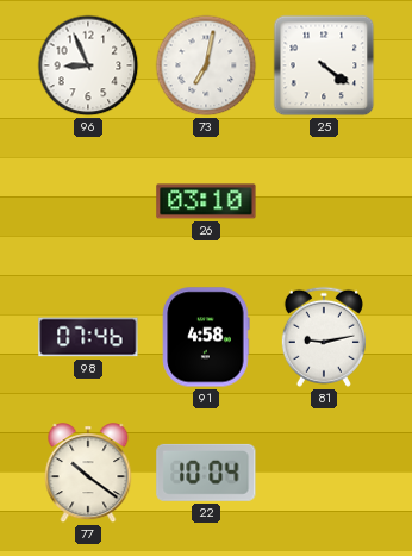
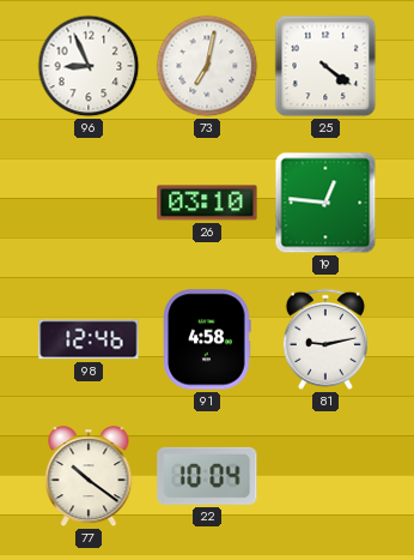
19: none -> 12:46 (325, 203)
98: 07:46 -> 12:46 (89, 339)
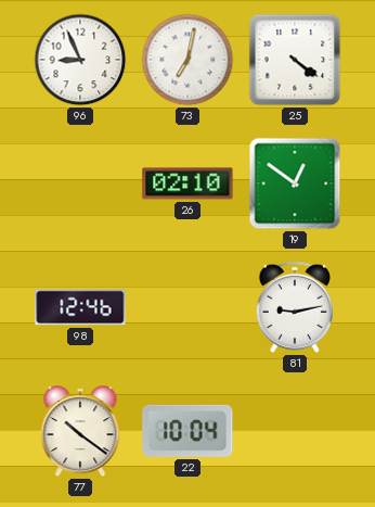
26: 03:10 -> 02:10 (187, 183)
19: 12:46 -> 12:51 (295, 183)
91: 4:58 -> none (207, 339)
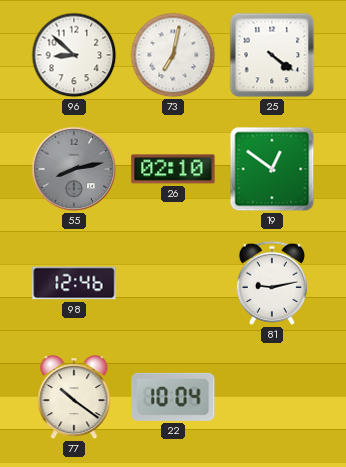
96: 8:56 -> 8:52 (74, 55)
55: none -> 8:13 (74, 169)
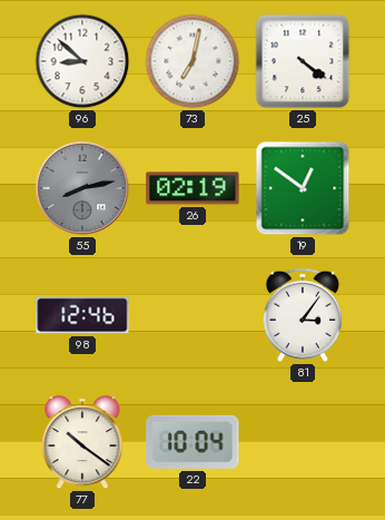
26: 02:10 -> 02:19 (192, 188)
81: 9:13 -> 3:06 (303, 315)
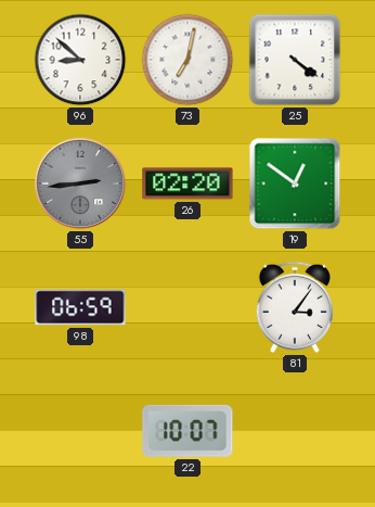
55: 8:13 -> 2:44 (80, 183)
26: 02:19 -> 02:20 (187, 183)
98: 12:46 -> 06:59 (80, 307)
77: 10:21 -> none (82, 443)
22: 10:04 -> 10:07 (187, 431)
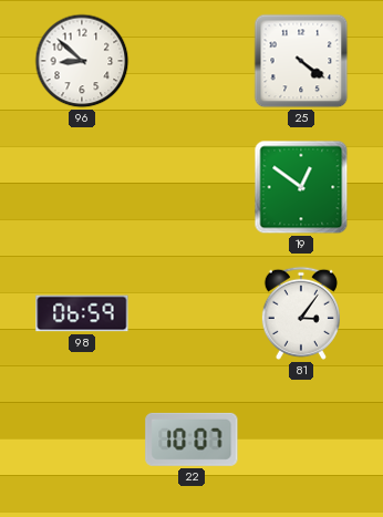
73: 7:02 -> none (187, 60)
55: 2:44 -> none (80, 183)
26: 02:20 -> none (187, 183)
